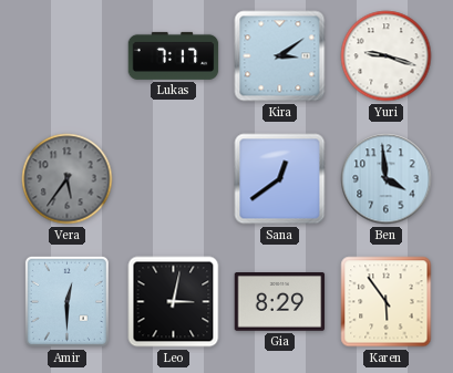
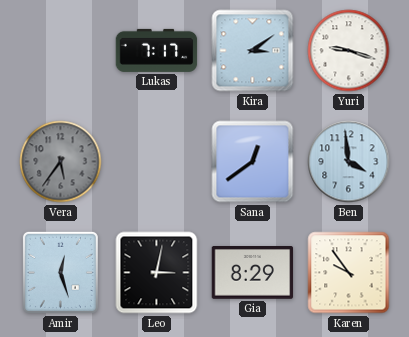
Amir: 12:30 -> 12:27 (60, 272)
Karen: 5:54 -> 9:54 (349, 273)
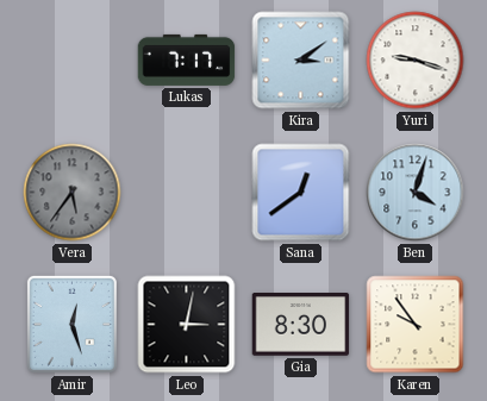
Ben: 3:59 -> 4:03 (416, 193)
Gia: 8:29 -> 8:30 (301, 325)
